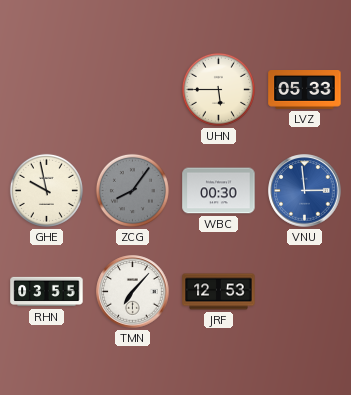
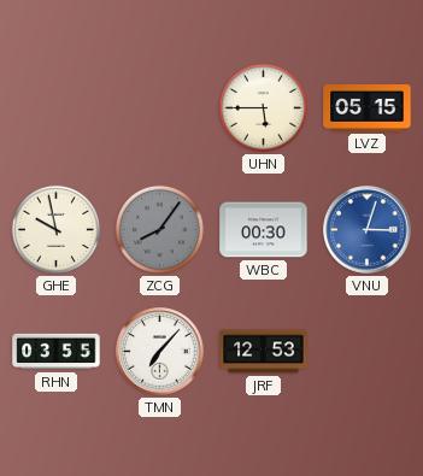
LVZ: 05:33 -> 05:15 (368, 108)
VNU: 2:59 -> 3:03 (368, 230)
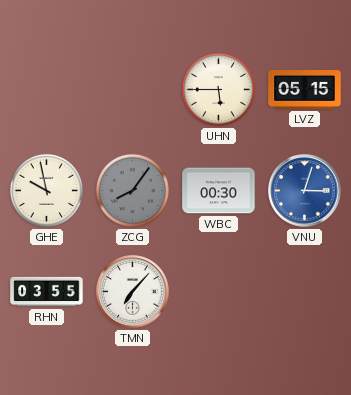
JRF: 12:53 -> none (264, 352)
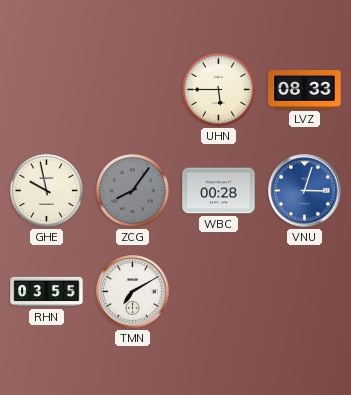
LVZ: 05:15 -> 08:33 (305, 90)
WBC: 00:30 -> 00:28 (219, 191)
TMN: 7:07 -> 7:10 (133, 292)
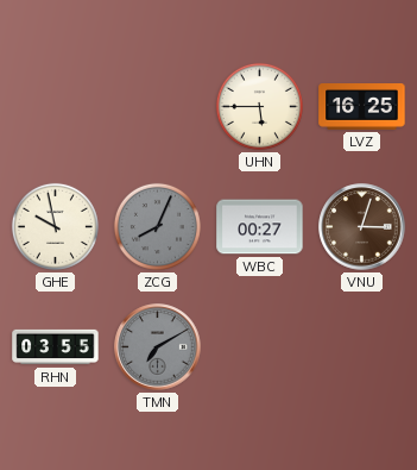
LVZ: 08:33 -> 16:25 (362, 107)
ZCG: 8:06 -> 8:04 (157, 226)
WBC: 00:28 -> 00:27 (260, 227)
VNU dial: blue -> brown (362, 227)
TMN dial: white -> grey (158, 347)
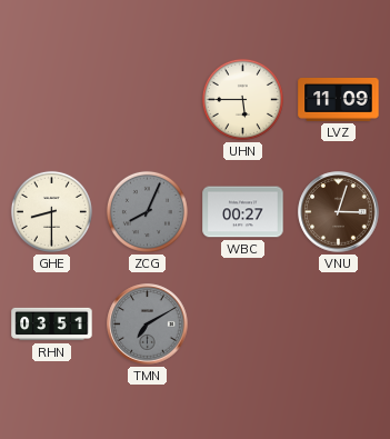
LVZ: 16:25 -> 11:09 (339, 100)
GHE: 9:58 -> 8:30 (51, 211)
RHN: 03:55 -> 03:51 (52, 325)
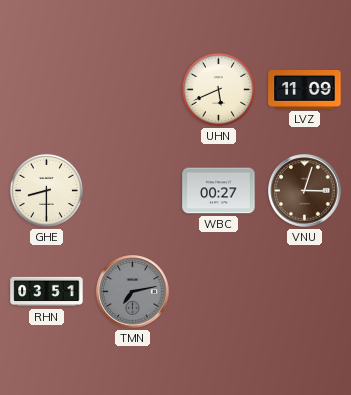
UHN: 5:45 -> 5:41 (218, 89)
ZCG: 8:04 -> none (147, 211)
TMN: 7:10 -> 7:13 (133, 292)
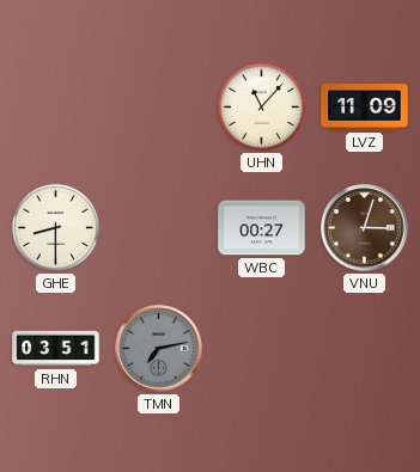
UHN: 5:41 -> 11:07 (261, 106)
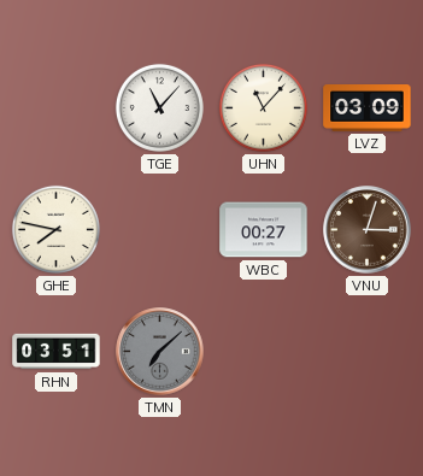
TGE: none -> 11:07 (159, 107)
LVZ: 11:09 -> 03:09 (368, 108)
GHE: 8:30 -> 7:47 (55, 229)
TMN: 7:13 -> 7:08 (160, 352)
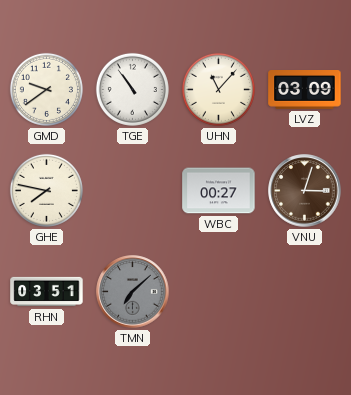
GMD: none -> 9:39 (46, 89)
TGE: 11:07 -> 10:54 (132, 89)
